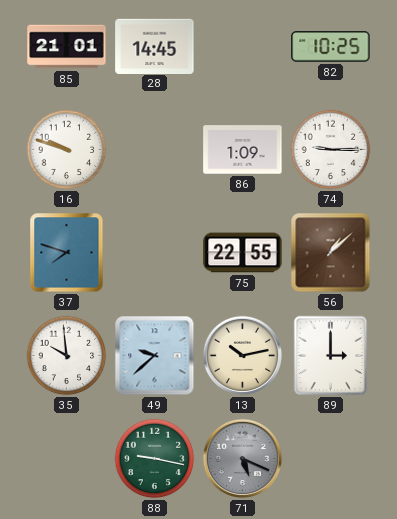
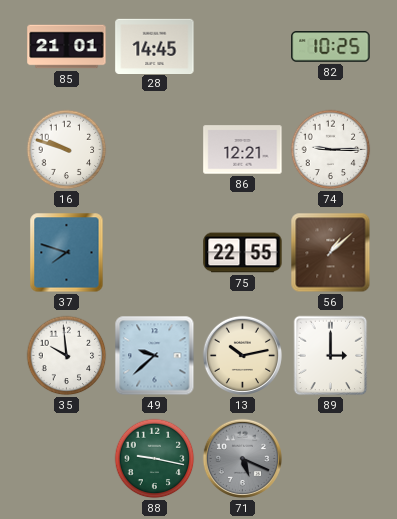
86: 1:09 -> 12:21 (243, 150)
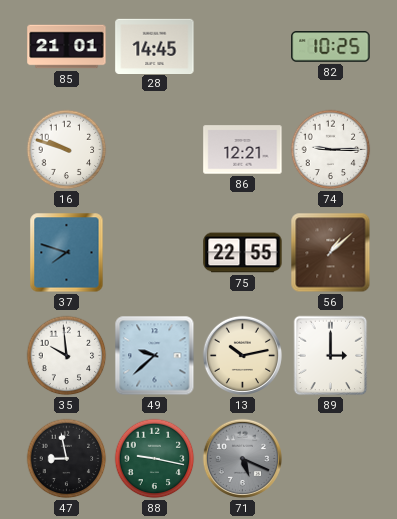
47: none -> 8:58 (67, 459)
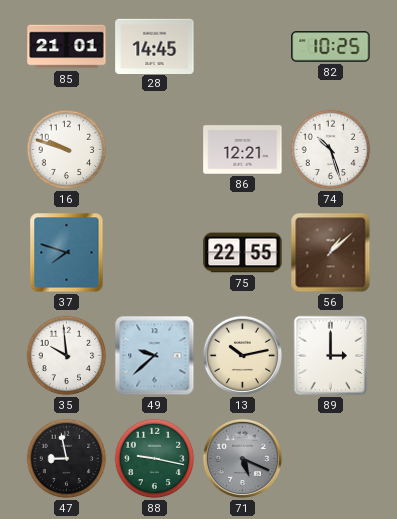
74: 9:15 -> 10:27 (331, 150)
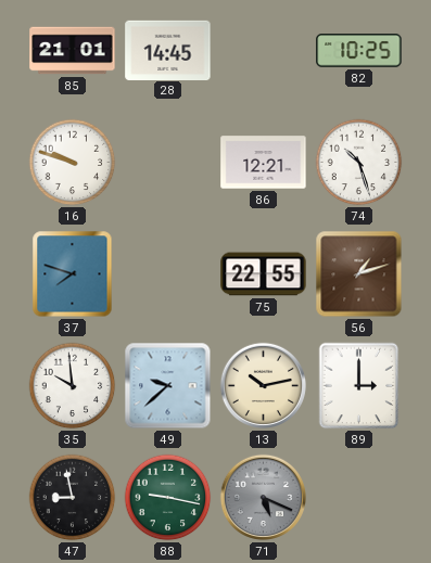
56: 1:08 -> 1:12 (359, 274)
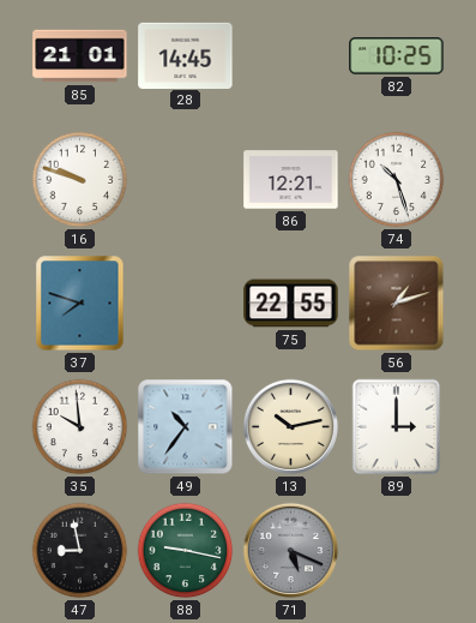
49: 9:38 -> 10:36 (186, 427)
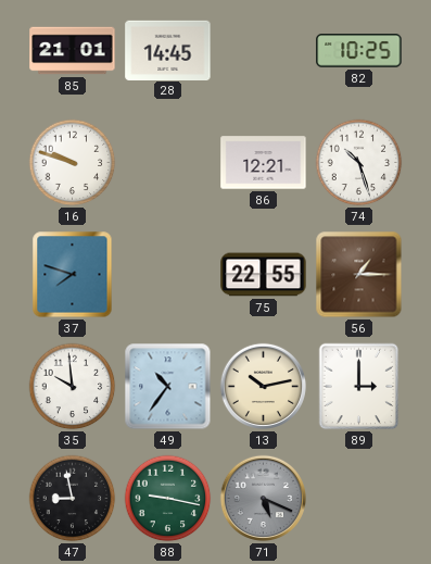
56: 1:12 -> 1:15 (359, 275)
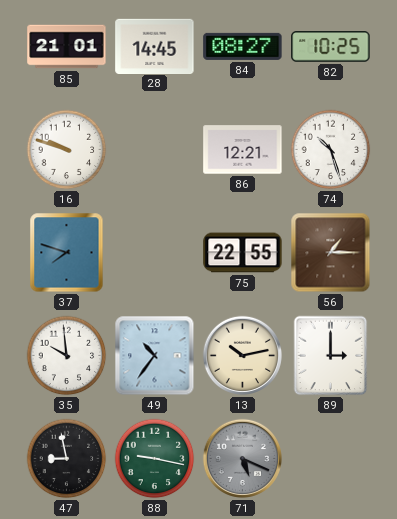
84: none -> 08:27 (243, 46)
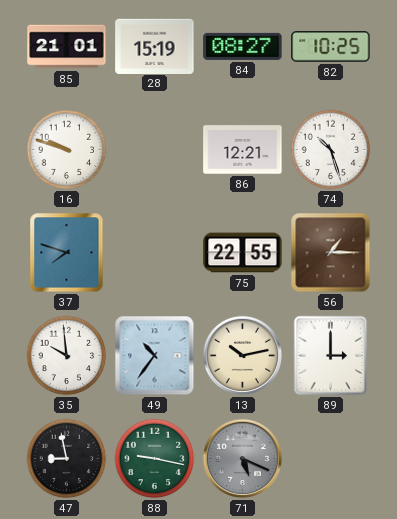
28: 14:45 -> 15:19 (155, 46)
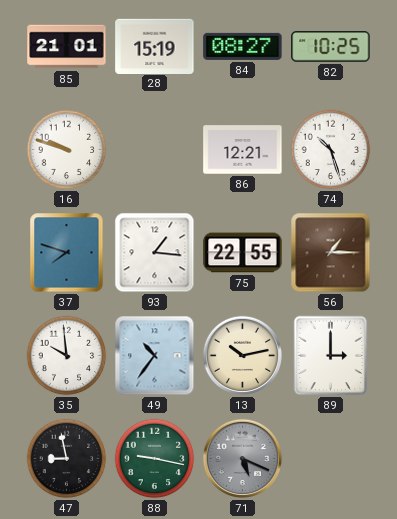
93: none -> 1:16 (155, 253)
